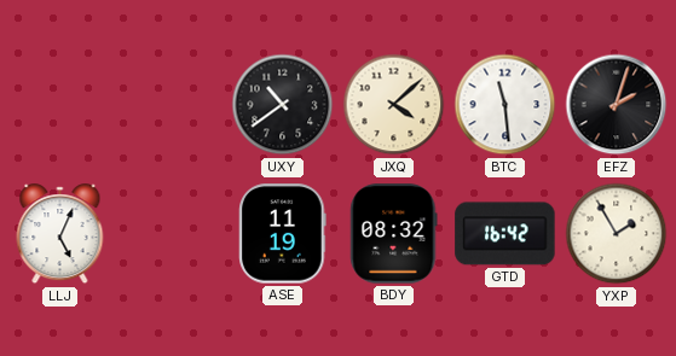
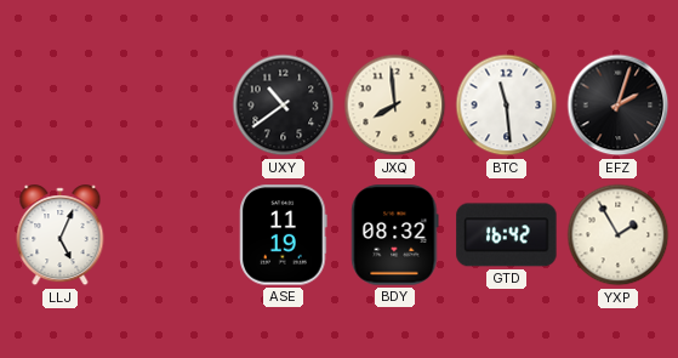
JXQ: 4:08 -> 7:59 (395, 106)
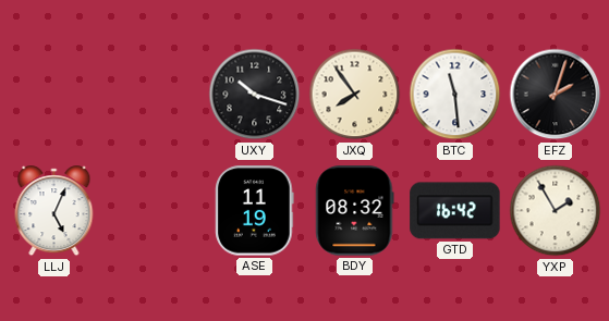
UXY: 10:39 -> 10:18 (255, 95)
JXQ: 7:59 -> 7:54 (355, 95)
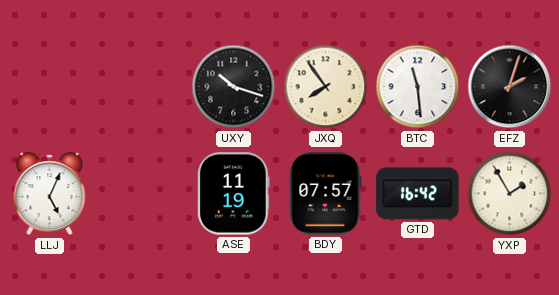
BDY: 08:32 -> 07:57 (326, 194)
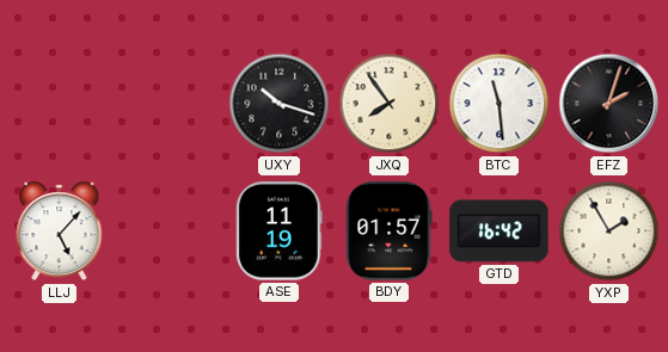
LLJ: 5:04 -> 5:07 (60, 231)
BDY: 07:57 -> 01:57 (390, 231)
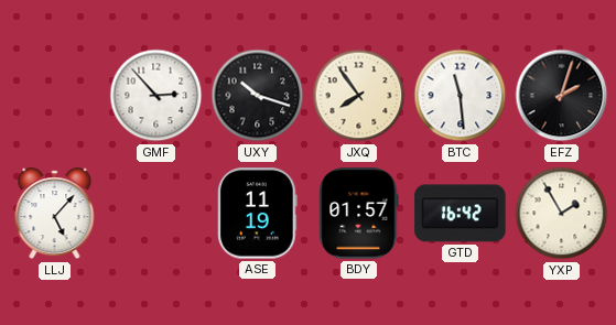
GMF: none -> 2:53 (156, 96)
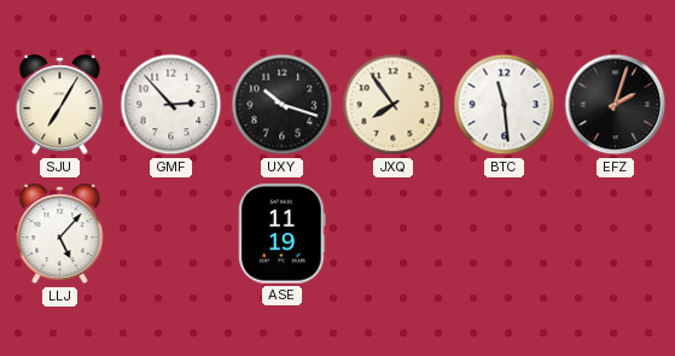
SJU: none -> 7:05 (60, 105)
BDY: 01:57 -> none (359, 214)
GTD: 16:42 -> none (461, 214)
YXP: 1:55 -> none (562, 214)
